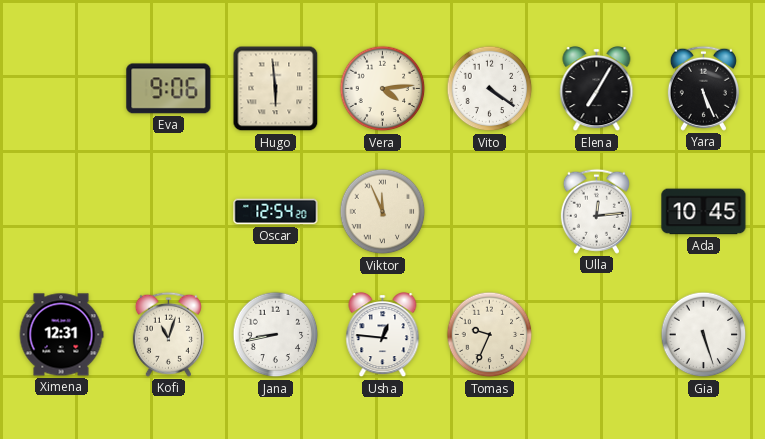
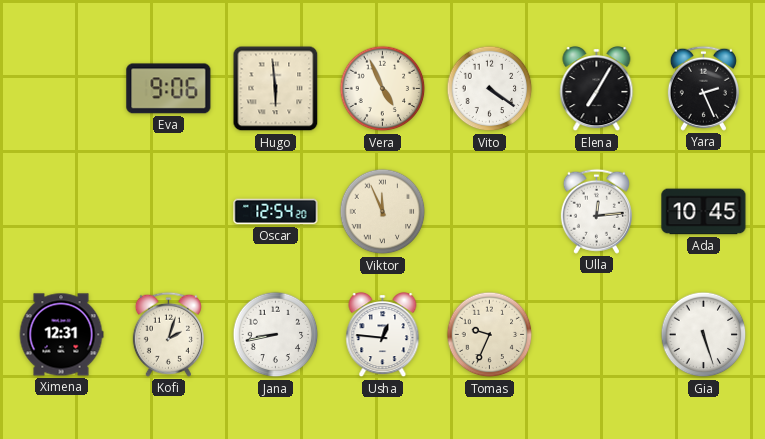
Vera: 4:14 -> 4:56 (383, 89)
Yara: 5:26 -> 2:26 (703, 88)
Kofi: 11:03 -> 2:03 (168, 334)
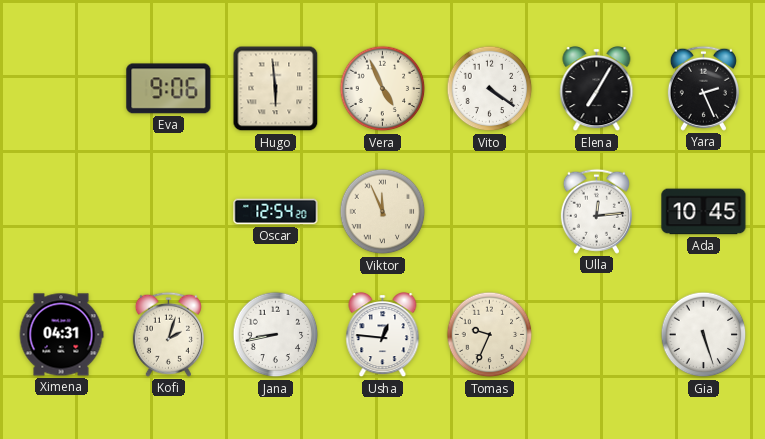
Ximena: 12:31 -> 04:31 (61, 335)
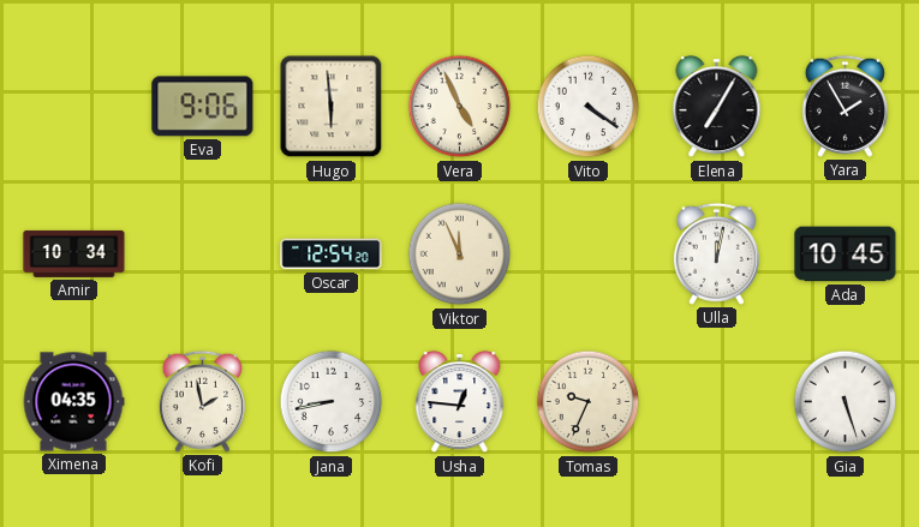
Yara: 2:26 -> 1:55 (845, 106)
Amir: none -> 10:34 (74, 253)
Ulla: 12:14 -> 12:02 (716, 253)
Ximena: 04:31 -> 04:35 (73, 402)
Kofi: 2:03 -> 1:58 (202, 401)
